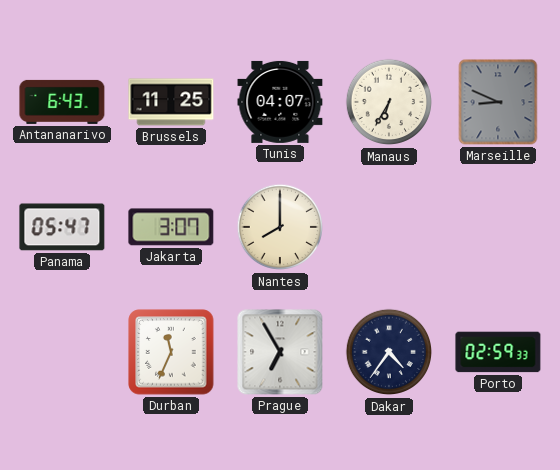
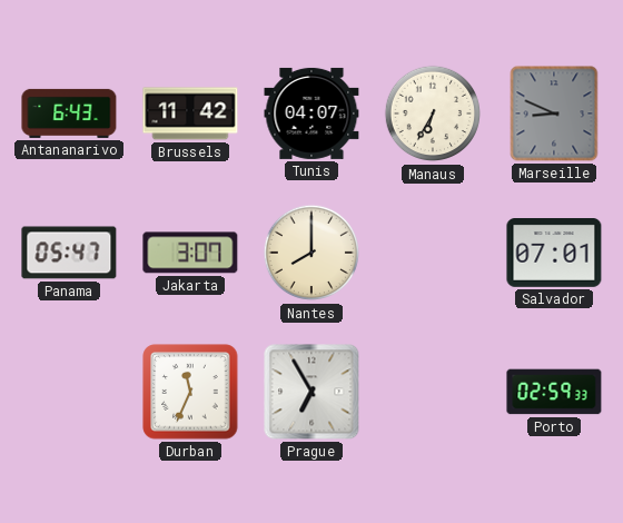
Brussels: 11:25 -> 11:42 (190, 114)
Salvador: none -> 07:01 (554, 254)
Dakar: 4:36 -> none (389, 352)
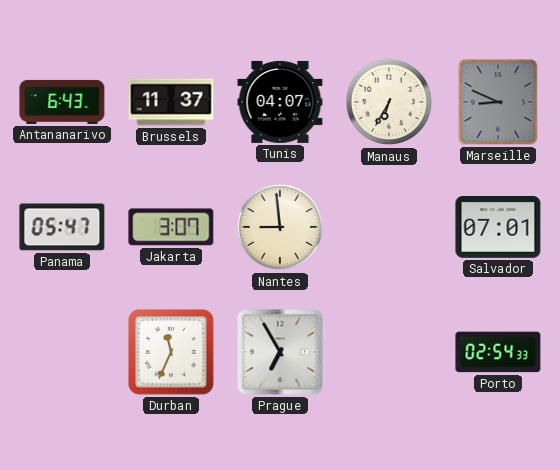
Brussels: 11:42 -> 11:37 (171, 102)
Nantes: 8:00 -> 8:59 (280, 227)
Porto: 02:59 -> 02:54 (498, 352)
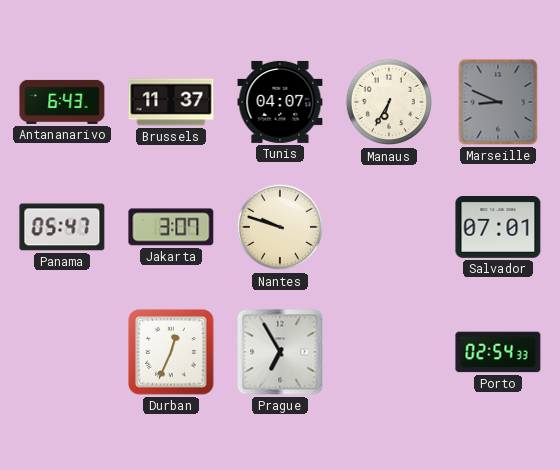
Nantes: 8:59 -> 9:48 (280, 227)
Durban: 11:34 -> 12:34 (171, 352)
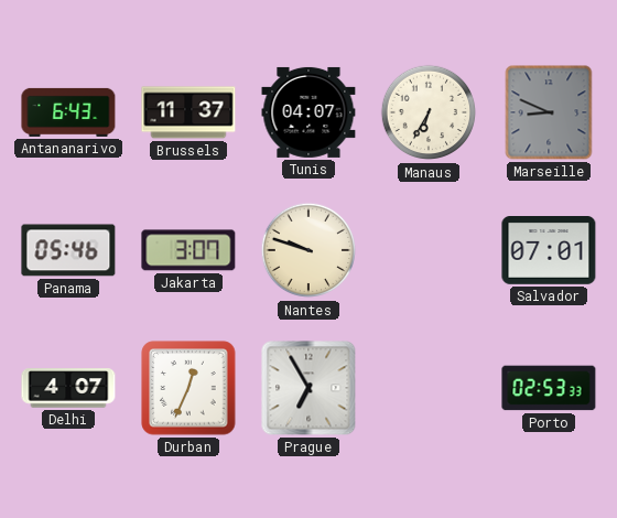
Panama: 05:47 -> 05:46 (68, 250)
Delhi: none -> 4:07 (68, 388)
Porto: 02:54 -> 02:53 (549, 388)
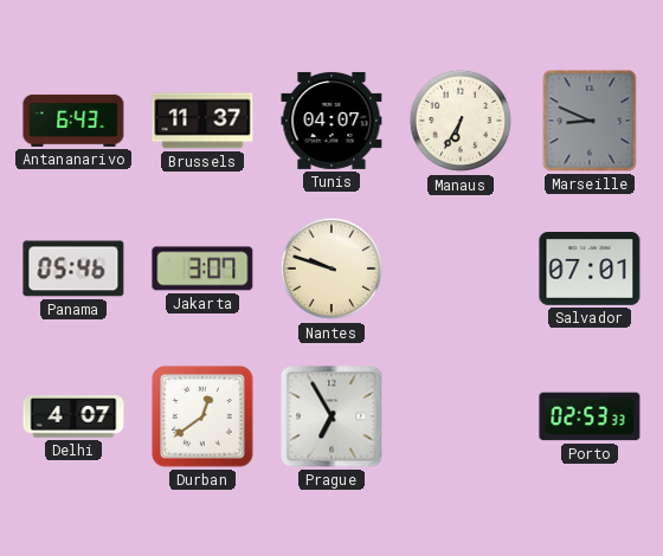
Durban: 12:34 -> 12:39 (202, 416)
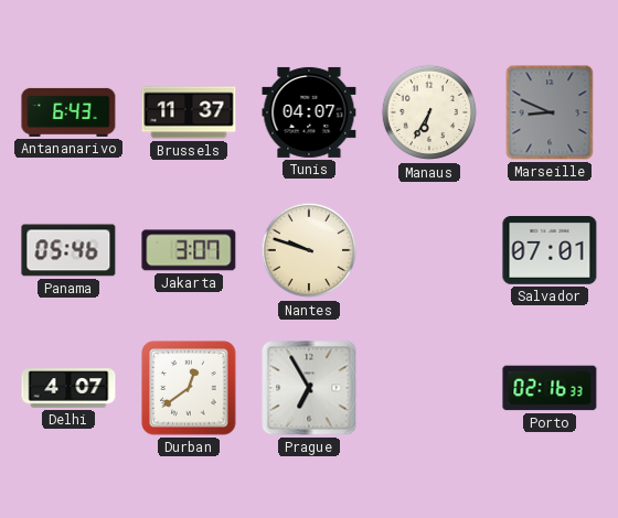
Porto: 02:53 -> 02:16 (550, 388)
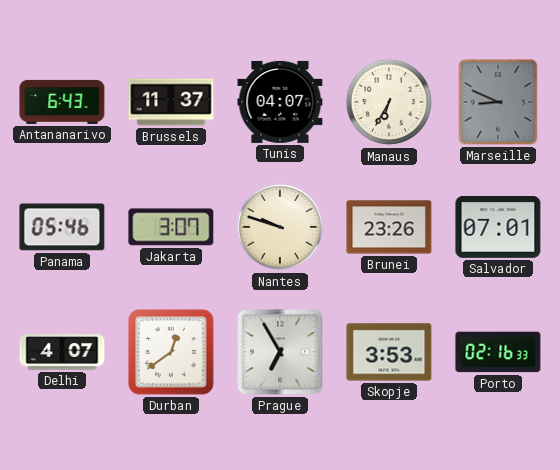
Brunei: none -> 23:26 (389, 227)
Skopje: none -> 3:53 (389, 352)
